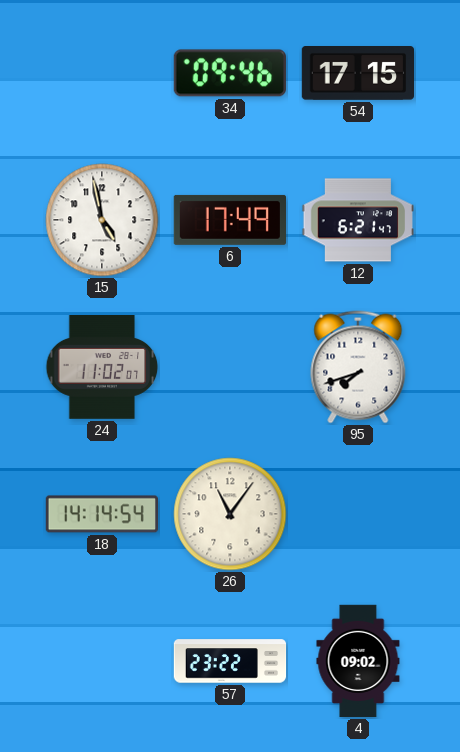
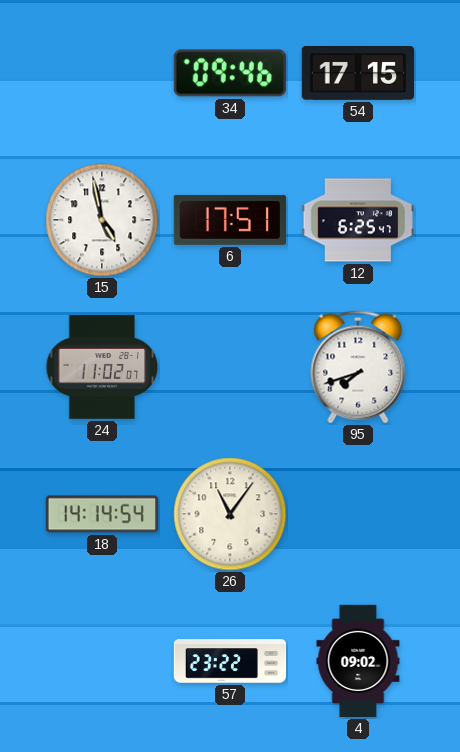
6: 17:49 -> 17:51 (229, 220)
12: 6:21 -> 6:25 (357, 220)
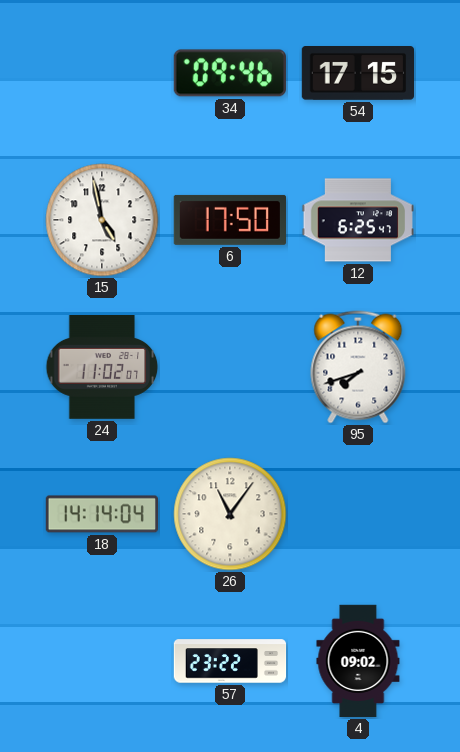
6: 17:51 -> 17:50 (229, 220)
18: 14:14:54 -> 14:14:04 (101, 514)
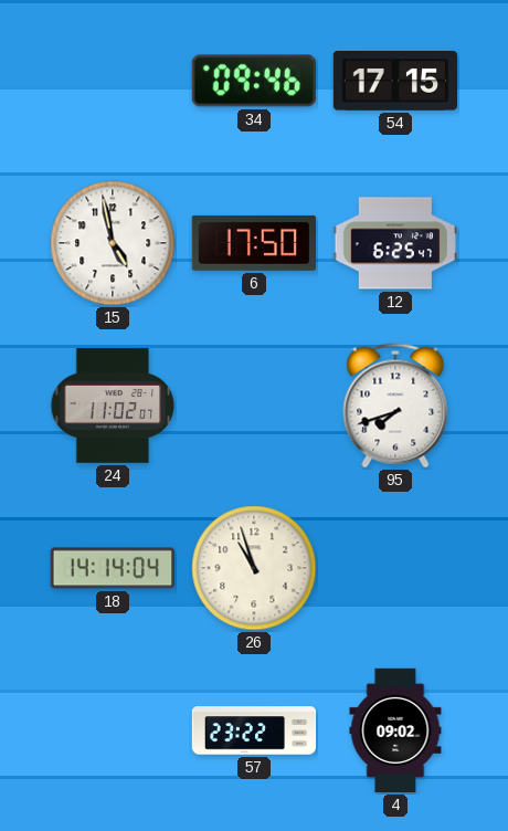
26: 11:06 -> 10:57 (254, 568)
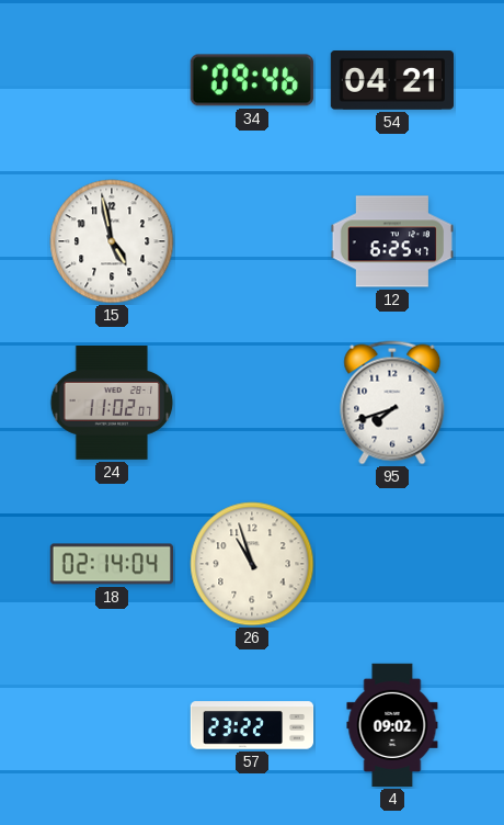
54: 17:15 -> 04:21 (391, 81)
6: 17:50 -> none (253, 243)
18: 14:14 -> 02:14 (111, 564)
